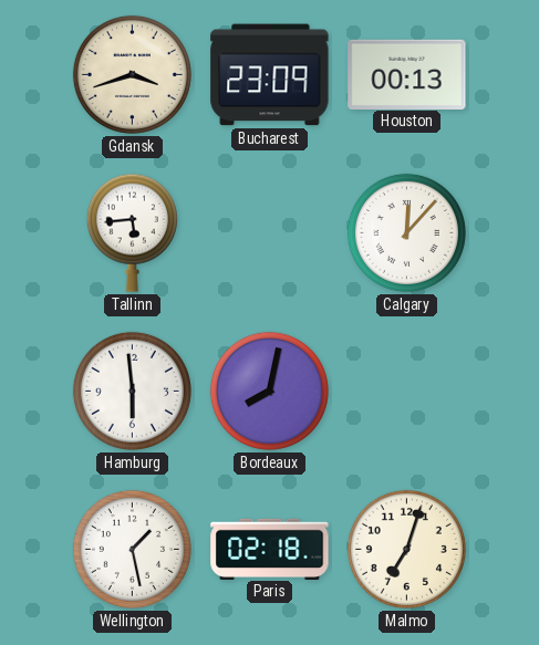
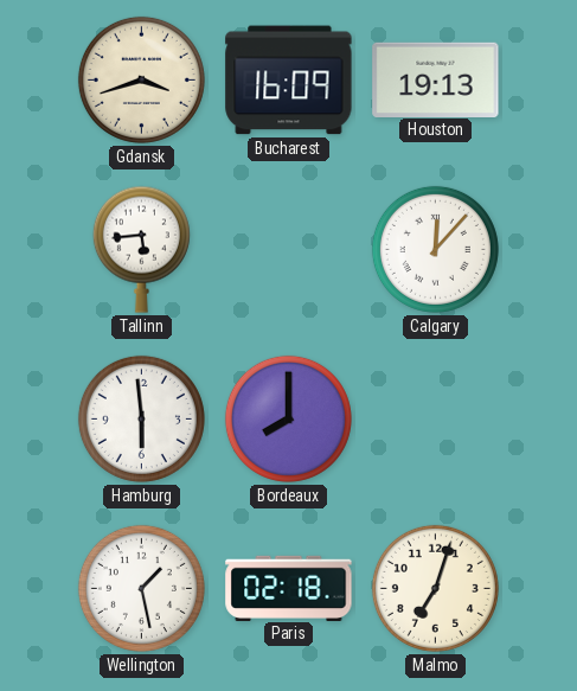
Bucharest: 23:09 -> 16:09 (289, 81)
Houston: 00:13 -> 19:13 (436, 79)
Bordeaux: 8:02 -> 8:00 (288, 418)
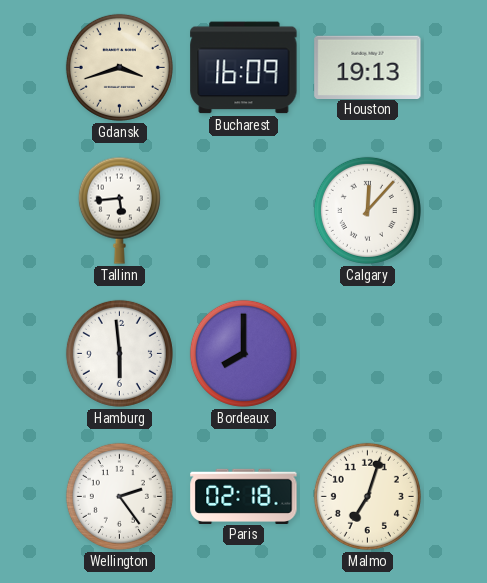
Wellington: 1:28 -> 2:24 (119, 496)
